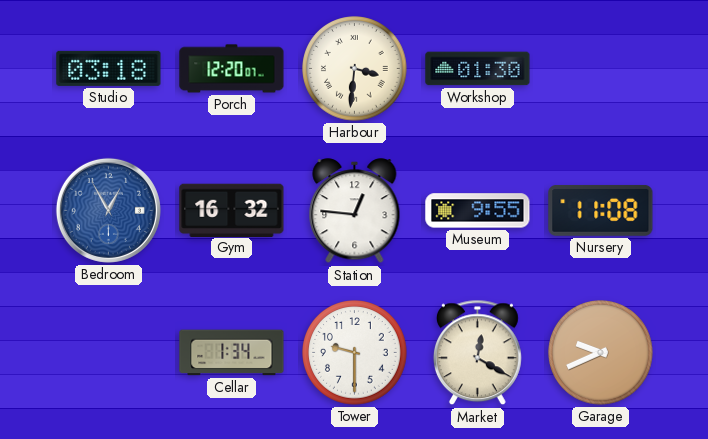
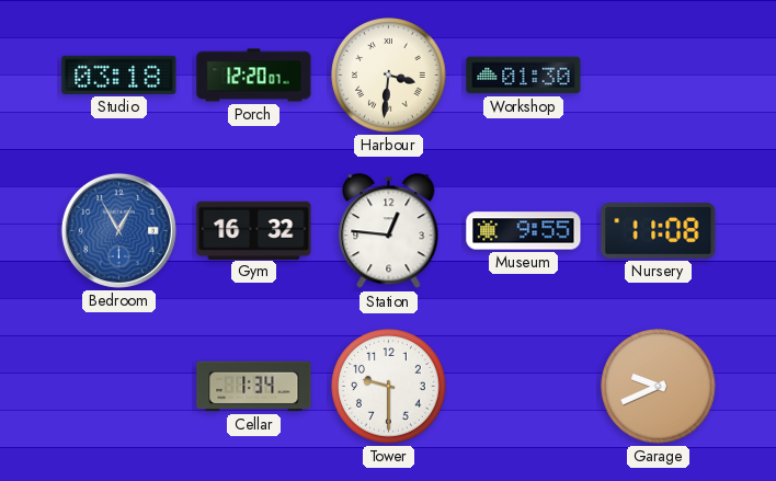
Market: 12:20 -> none (477, 353)
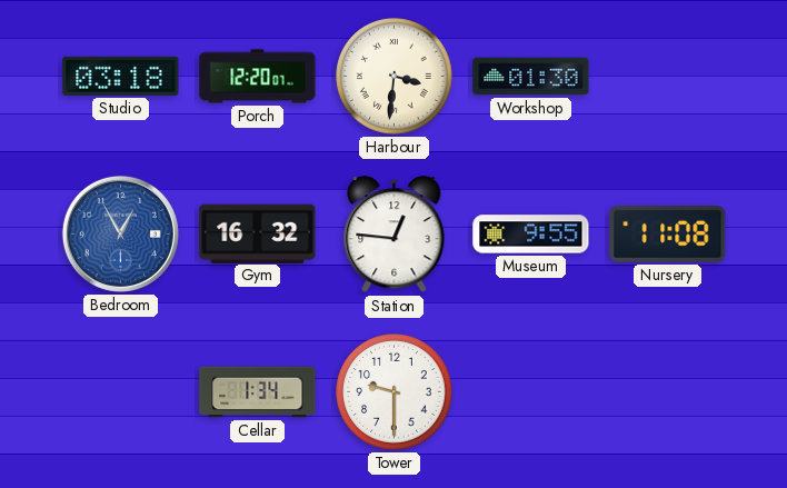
Garage: 9:41 -> none (659, 387)
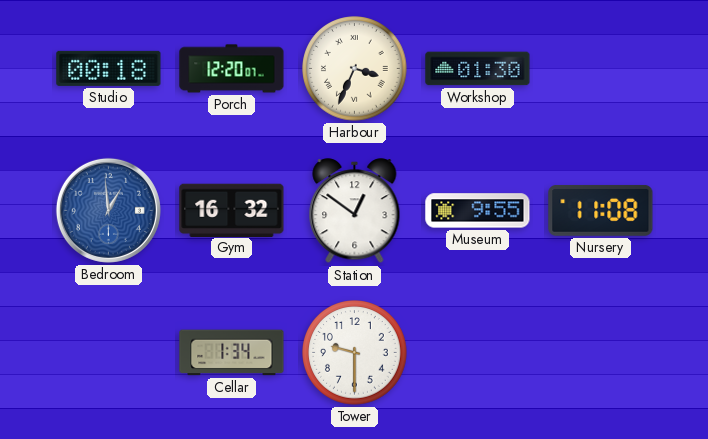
Studio: 03:18 -> 00:18 (109, 68)
Harbour: 3:31 -> 3:34 (355, 69)
Bedroom: 12:55 -> 12:59 (108, 210)
Station: 12:46 -> 12:51 (355, 211)
